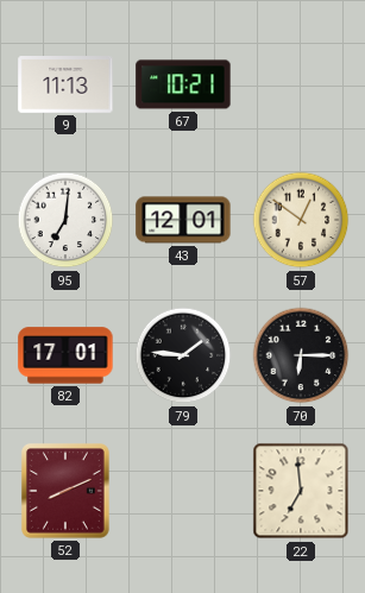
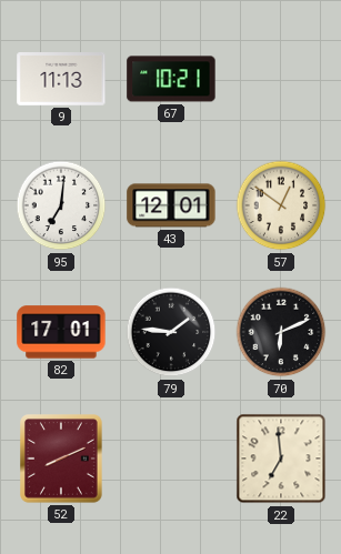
70: 6:15 -> 6:11 (281, 332)
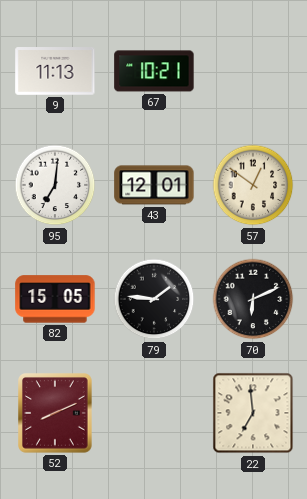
82: 17:01 -> 15:05 (55, 299)
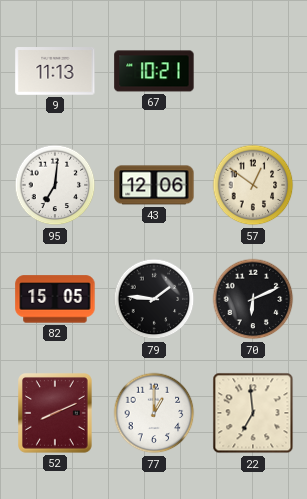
43: 12:01 -> 12:06 (154, 185)
77: none -> 1:00 (154, 413)
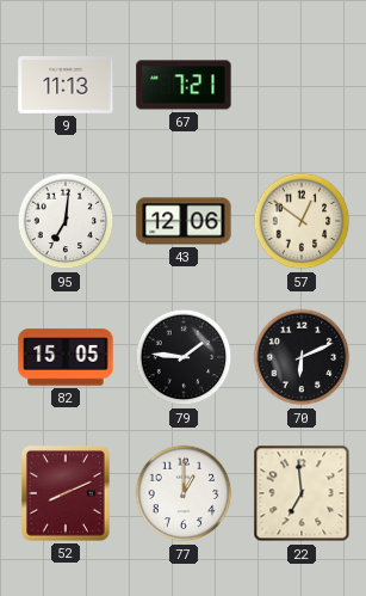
67: 10:21 -> 7:21 (184, 85)
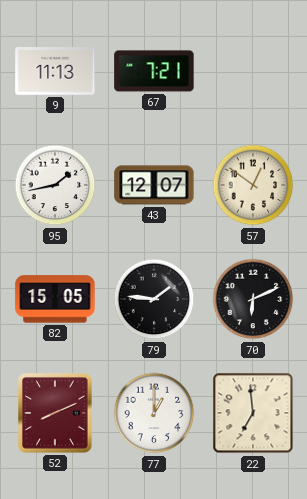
95: 7:01 -> 1:43 (55, 185)
43: 12:06 -> 12:07 (154, 185)
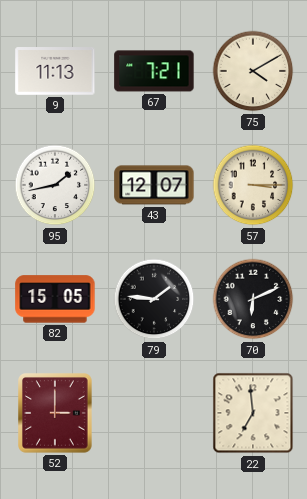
75: none -> 4:10 (253, 71)
57: 12:51 -> 3:15 (253, 185)
52: 8:11 -> 3:00 (56, 414)
77: 1:00 -> none (154, 413)
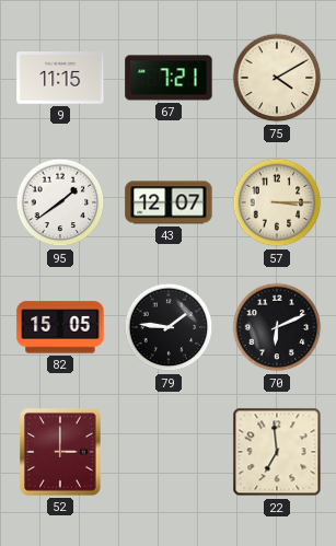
9: 11:13 -> 11:15 (60, 79)
95: 1:43 -> 1:39 (60, 202)
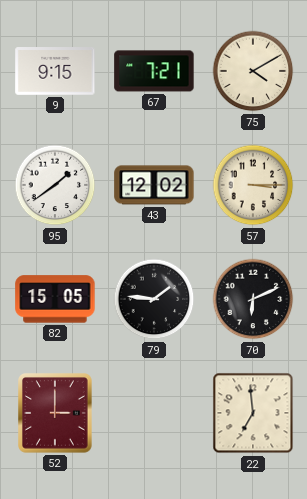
9: 11:15 -> 9:15 (55, 72)
43: 12:07 -> 12:02 (154, 185)
